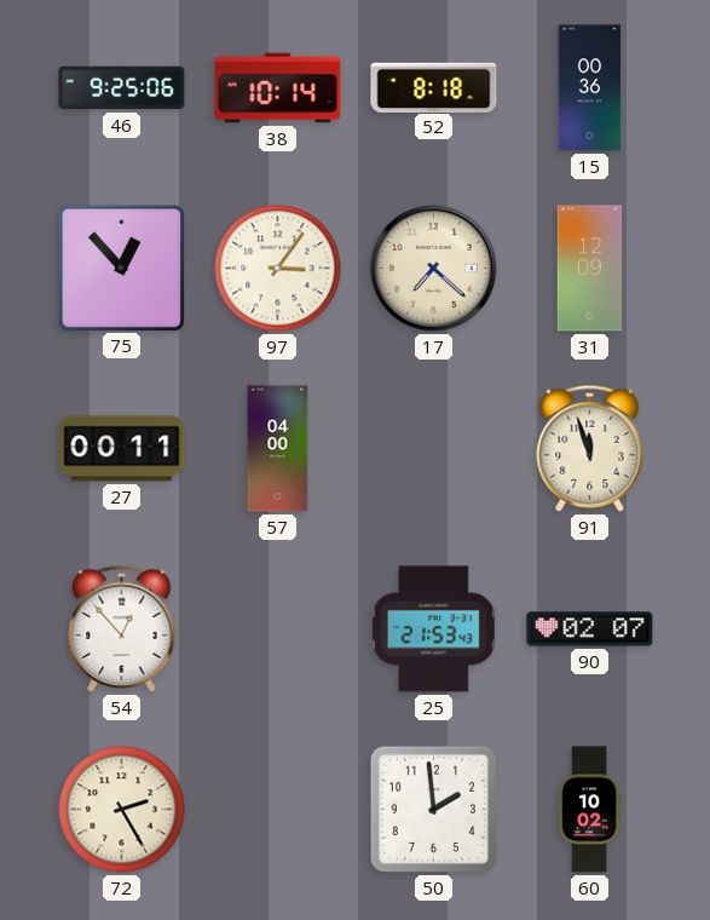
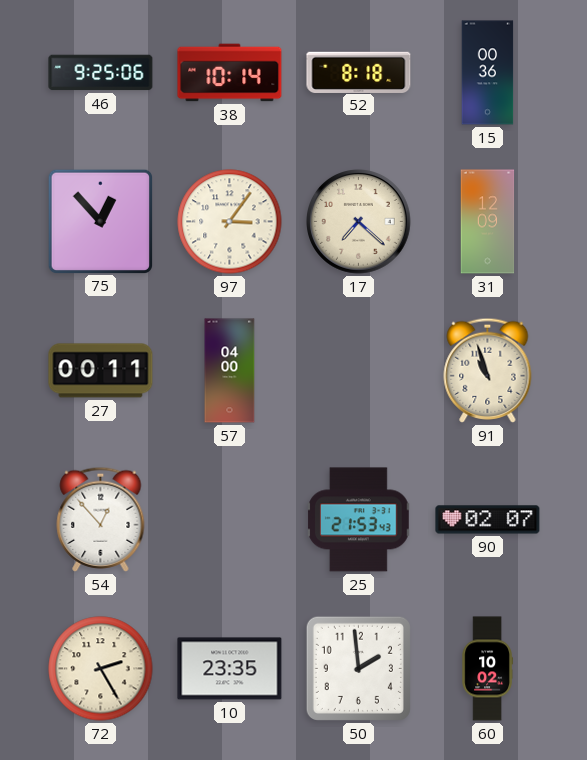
91: 11:57 -> 10:57 (488, 370)
10: none -> 23:35 (230, 669)
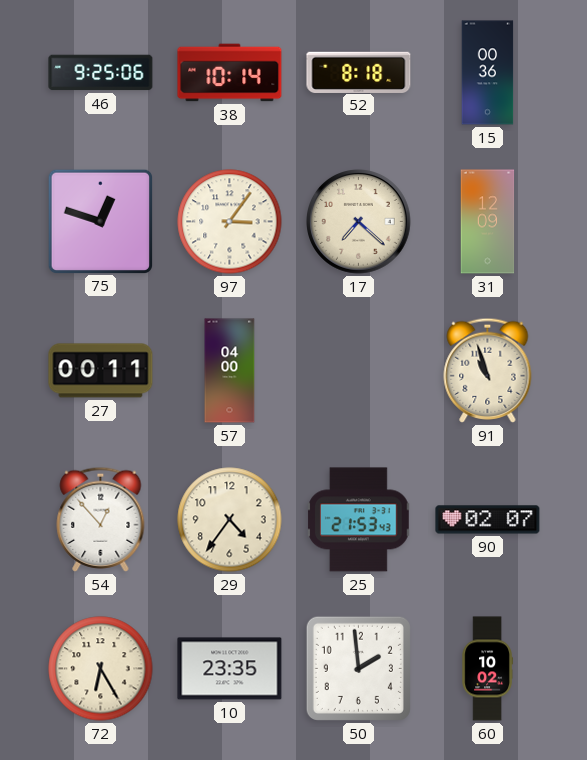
75: 12:53 -> 12:48 (100, 221)
29: none -> 4:36 (230, 520)
72: 2:25 -> 6:25 (101, 669)
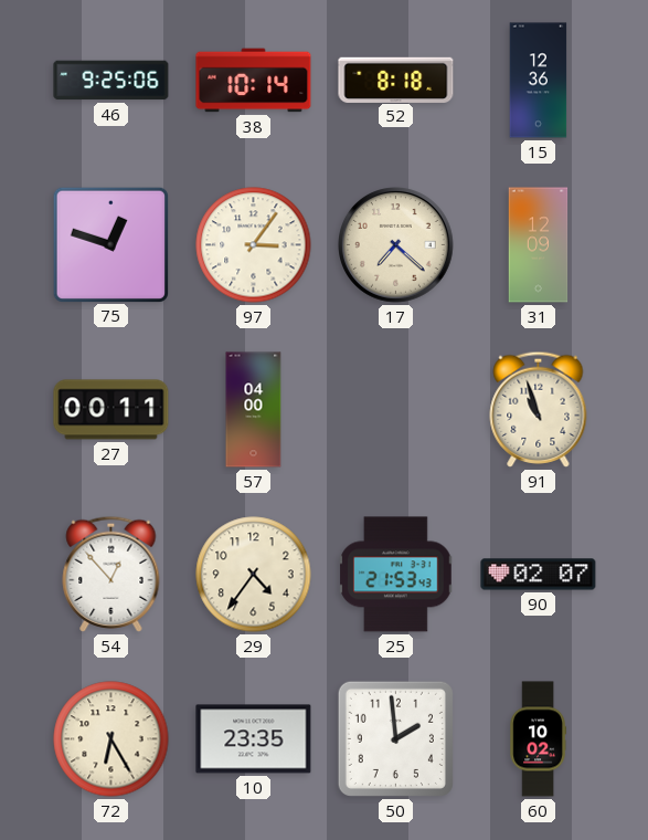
15: 00:36 -> 12:36 (539, 81)
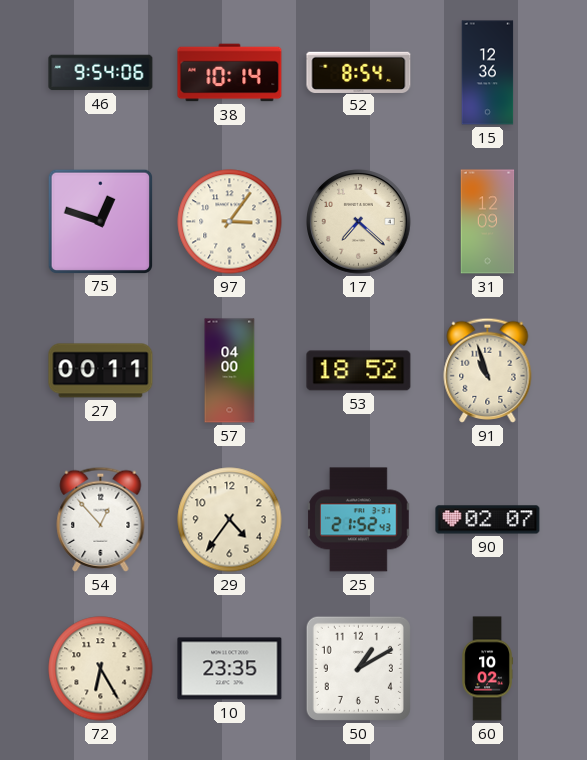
46: 9:25 -> 9:54 (101, 73)
52: 8:18 -> 8:54 (359, 72)
53: none -> 18:52 (359, 371)
25: 21:53 -> 21:52 (359, 520)
50: 1:59 -> 1:10 (358, 668)
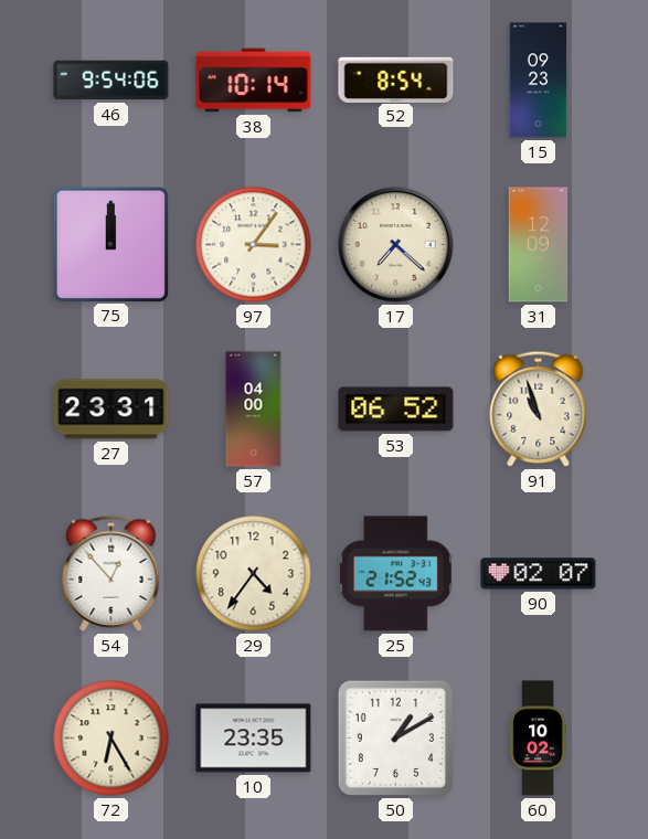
15: 12:36 -> 09:23 (539, 81)
75: 12:48 -> 12:00 (110, 244)
27: 00:11 -> 23:31 (111, 410)
53: 18:52 -> 06:52 (396, 410)
